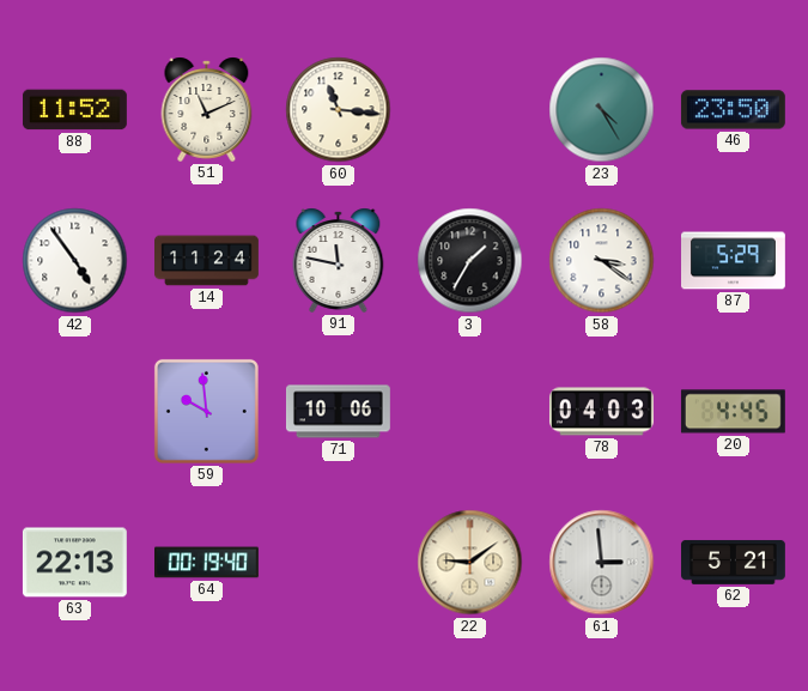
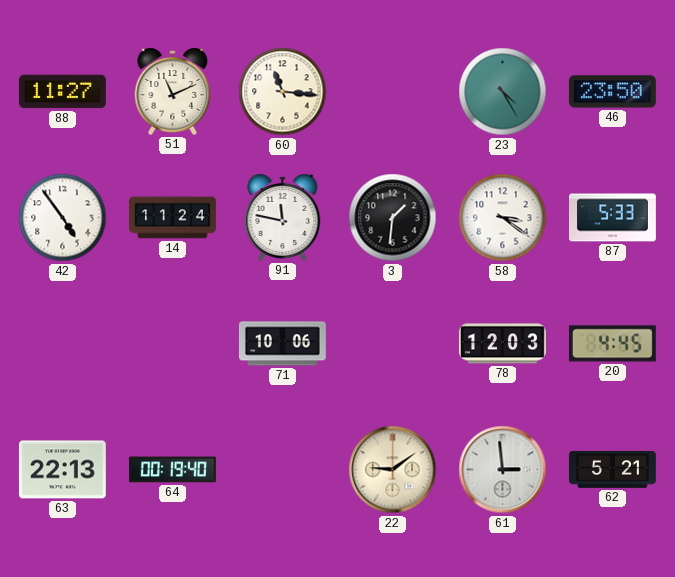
88: 11:52 -> 11:27 (62, 92)
3: 1:35 -> 1:31 (393, 218)
87: 5:29 -> 5:33 (613, 218)
59: 9:59 -> none (206, 411)
78: 04:03 -> 12:03 (502, 344)
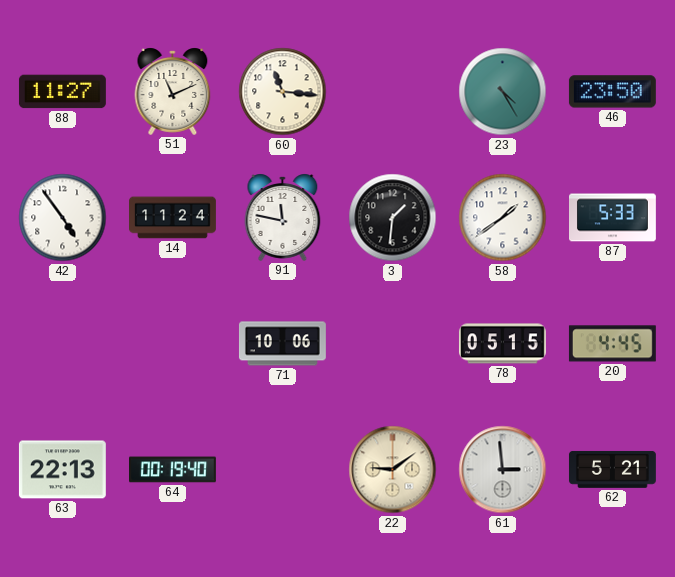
58: 3:21 -> 1:39 (503, 218)
78: 12:03 -> 05:15 (502, 344)
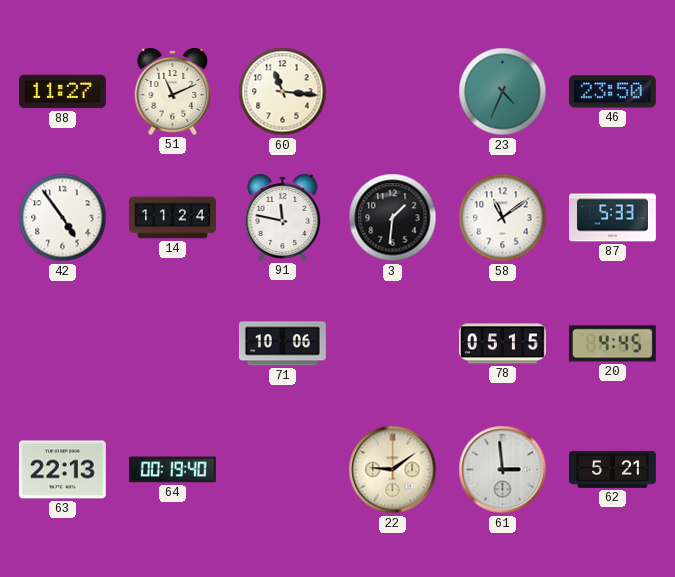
23: 4:25 -> 4:34 (503, 92)
58: 1:39 -> 11:09 (503, 218)
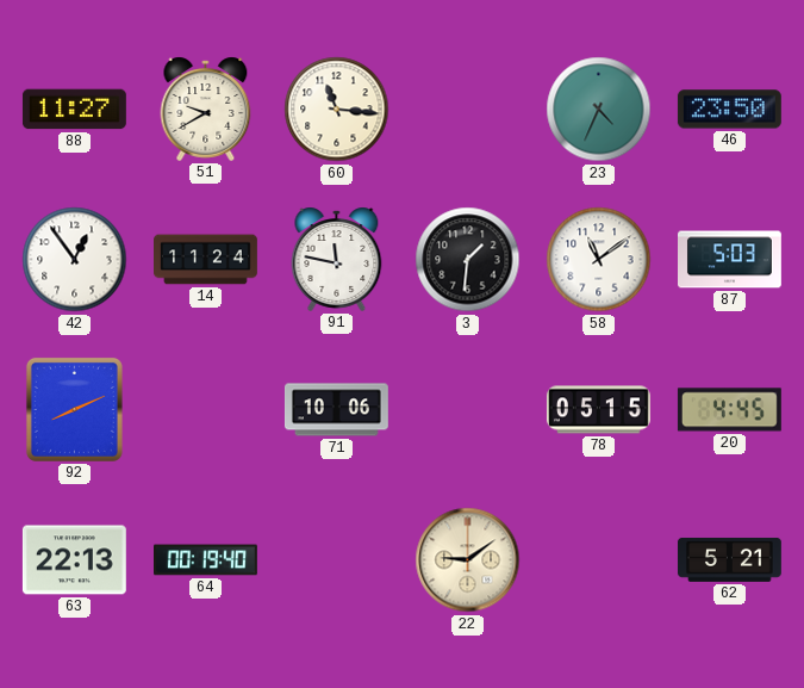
51: 11:11 -> 9:40 (206, 109)
42: 4:54 -> 12:54 (75, 260)
87: 5:33 -> 5:03 (730, 260)
92: none -> 8:11 (74, 409)
61: 2:59 -> none (503, 470)
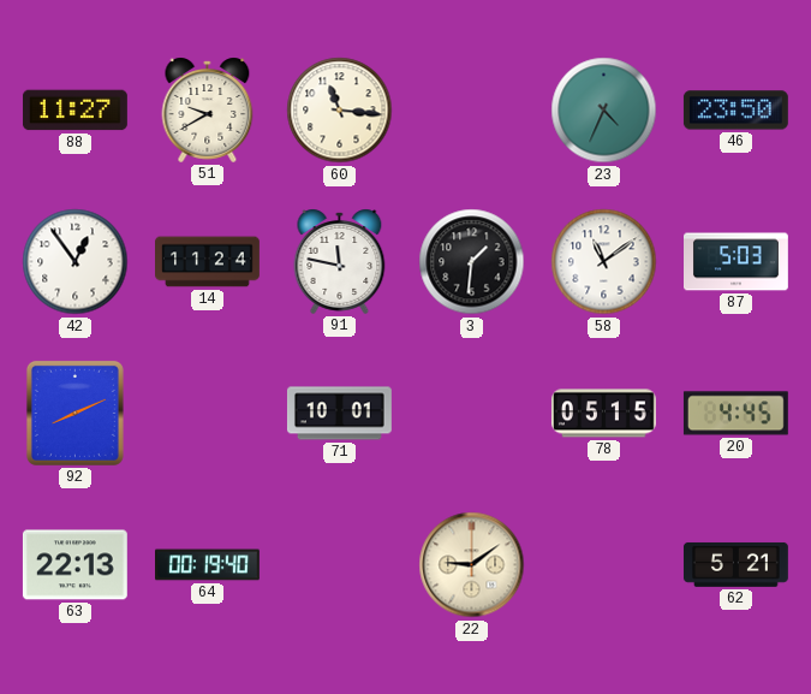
71: 10:06 -> 10:01 (339, 414)
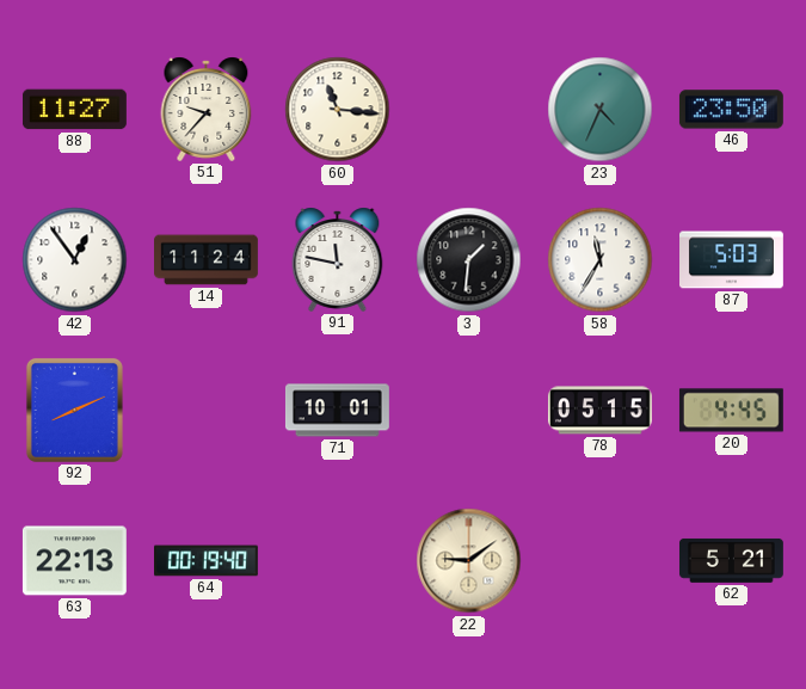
51: 9:40 -> 9:37 (207, 109)
58: 11:09 -> 11:35 (601, 260)
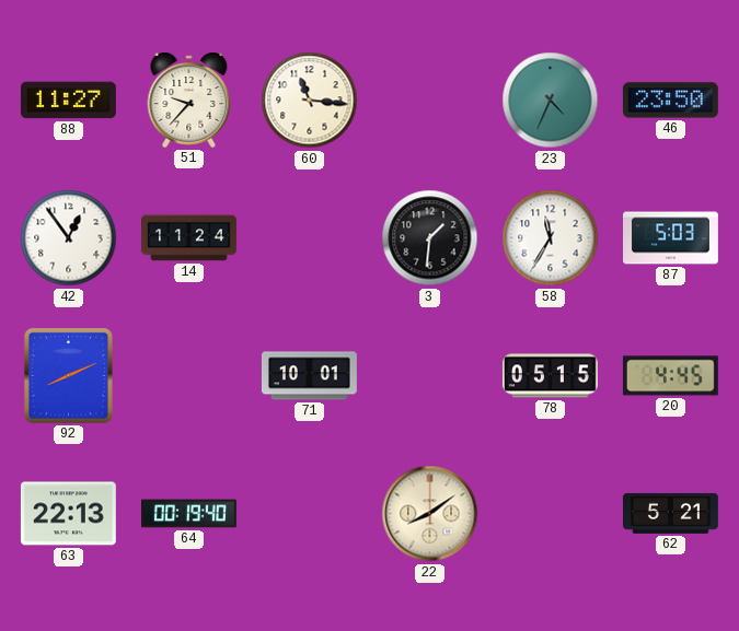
91: 11:47 -> none (338, 259)
22: 9:09 -> 8:09 (430, 514)
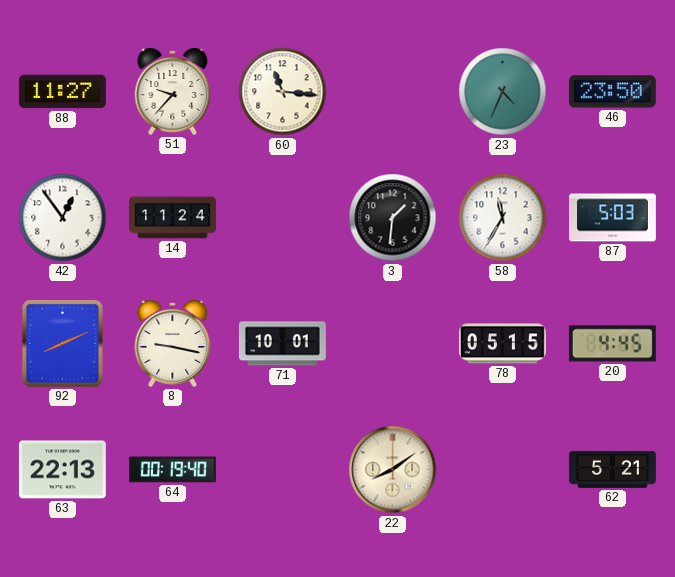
8: none -> 9:17 (173, 343)
